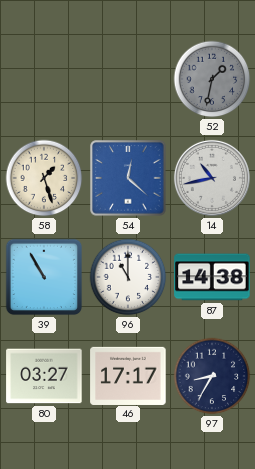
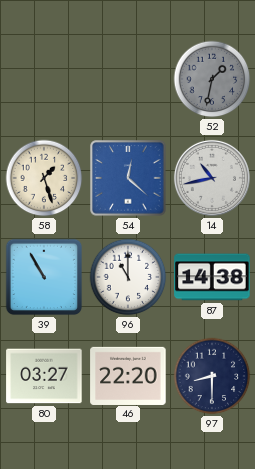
46: 17:17 -> 22:20 (128, 375)
97: 8:35 -> 8:30 (212, 376)
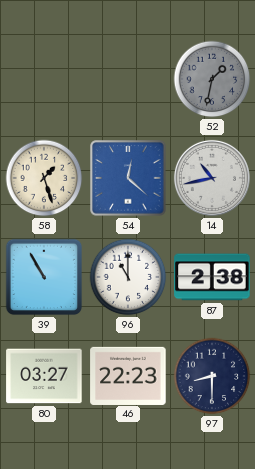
87: 14:38 -> 2:38 (212, 277)
46: 22:20 -> 22:23 (128, 375)
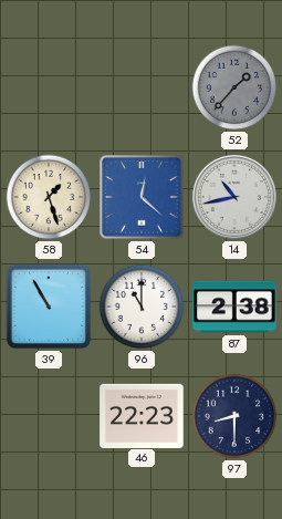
52: 1:32 -> 1:37 (234, 87)
80: 03:27 -> none (44, 376)
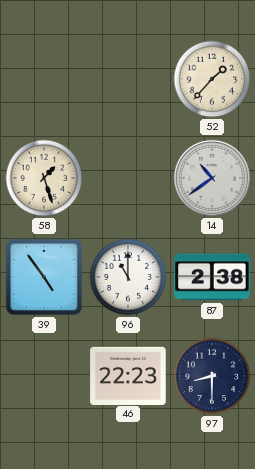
52 dial: grey -> cream (212, 79)
54: 12:22 -> none (142, 197)
14: 10:43 -> 10:39 (212, 178)
39: 10:55 -> 4:54 (44, 277)
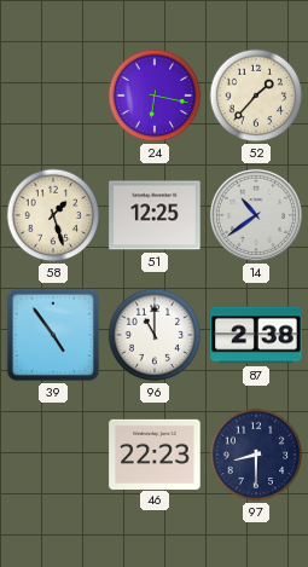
24: none -> 6:17 (155, 96)
51: none -> 12:25 (155, 215)
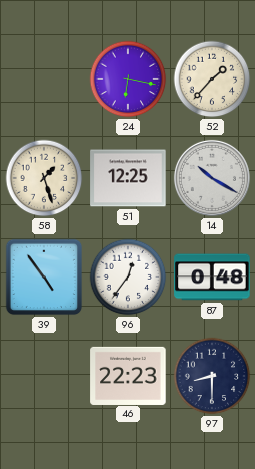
14: 10:39 -> 10:20 (212, 178)
96: 11:00 -> 12:36 (128, 277)
87: 2:38 -> 0:48 (212, 277)
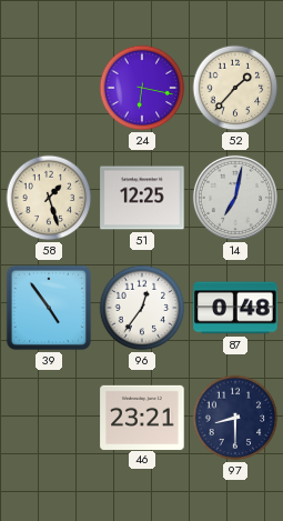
14: 10:20 -> 7:02 (235, 198)
46: 22:23 -> 23:21 (142, 417)
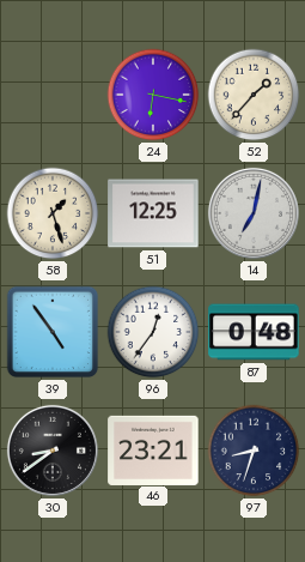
30: none -> 8:39 (53, 451)
97: 8:30 -> 8:33 (254, 451)
